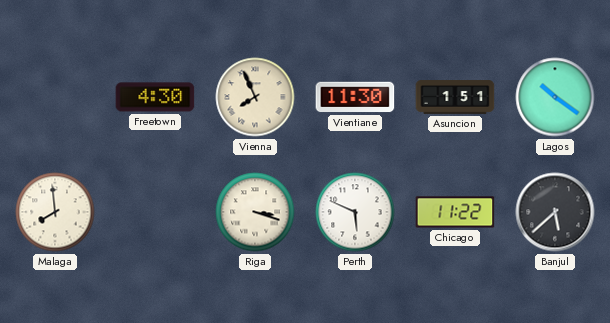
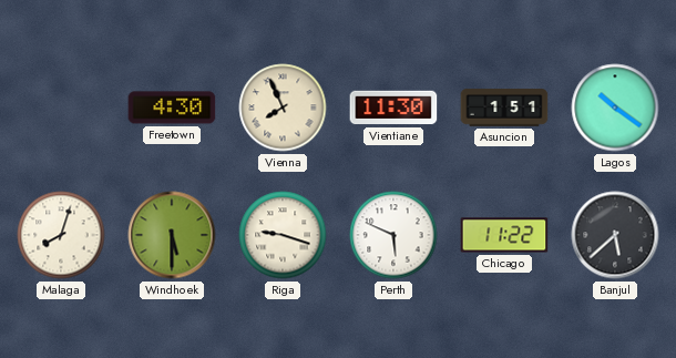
Malaga: 7:59 -> 8:03 (61, 235)
Windhoek: none -> 5:30 (172, 235)
Riga: 3:18 -> 9:18 (283, 235)
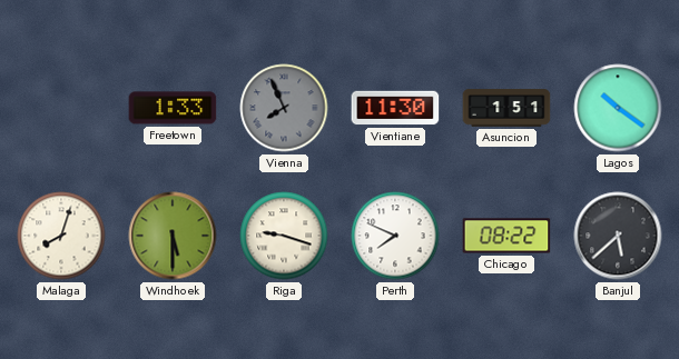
Freetown: 4:30 -> 1:33 (173, 108)
Vienna dial: cream -> grey (284, 108)
Perth: 5:49 -> 7:49 (395, 236)
Chicago: 11:22 -> 08:22 (506, 236)
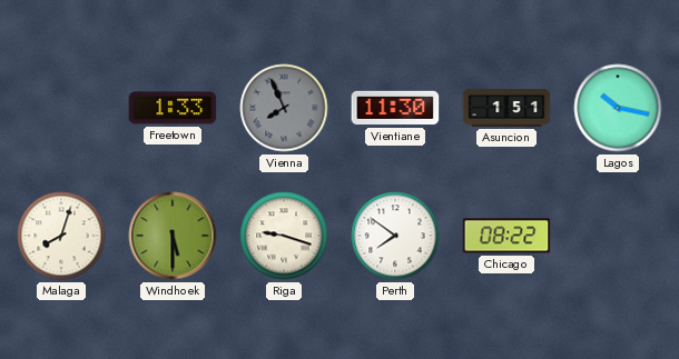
Lagos: 10:21 -> 10:17 (618, 108)
Perth: 7:49 -> 7:51 (395, 236)
Banjul: 5:38 -> none (618, 236)
